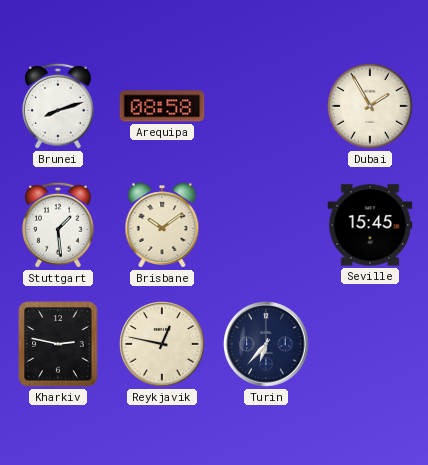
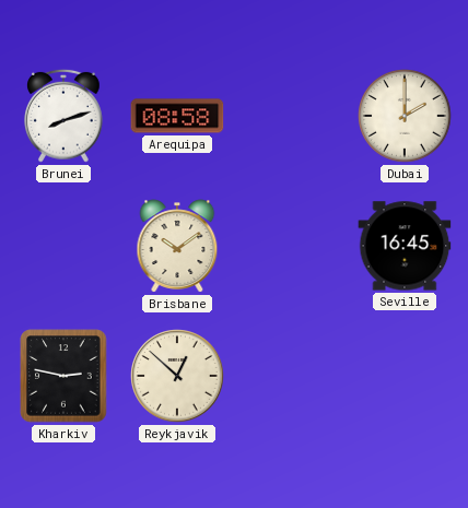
Dubai: 1:55 -> 2:00 (406, 117)
Stuttgart: 1:29 -> none (59, 225)
Seville: 15:45 -> 16:45 (405, 246)
Reykjavik: 12:47 -> 12:52 (177, 376)
Turin: 6:37 -> none (266, 344)
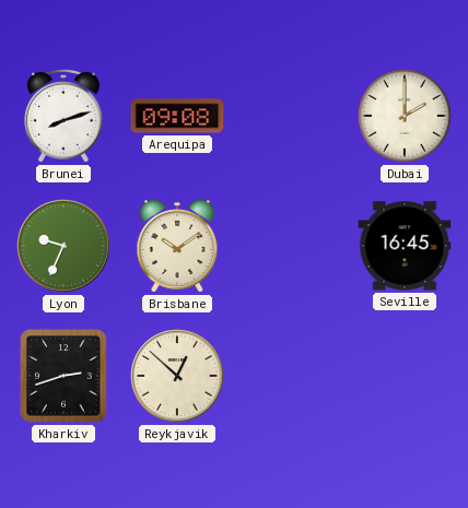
Arequipa: 08:58 -> 09:08 (177, 116)
Lyon: none -> 9:34 (63, 246)
Kharkiv: 2:47 -> 2:42 (63, 376)
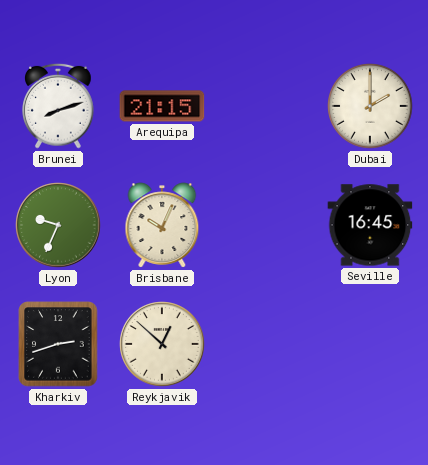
Arequipa: 09:08 -> 21:15 (162, 106)
Brisbane: 10:09 -> 10:04 (162, 225)
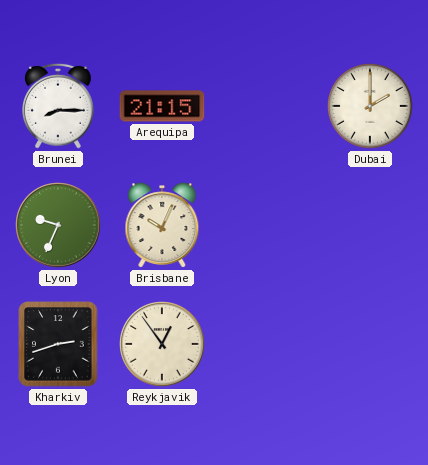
Brunei: 8:12 -> 8:15 (59, 106)
Seville: 16:45 -> none (370, 225)
Reykjavik: 12:52 -> 12:54 (162, 344)
